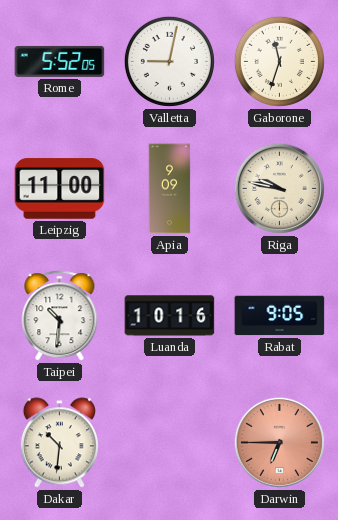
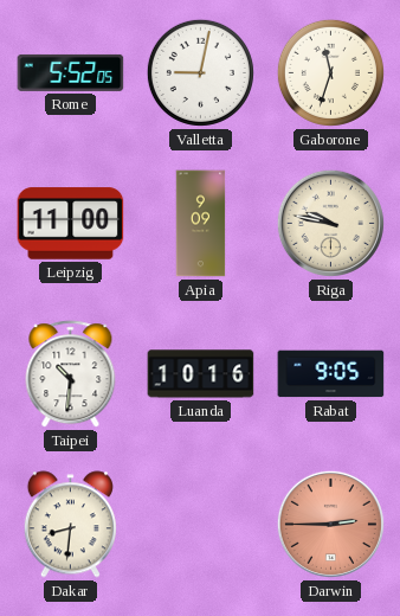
Dakar: 10:31 -> 8:31 (70, 525)
Darwin: 6:45 -> 2:45 (330, 524)
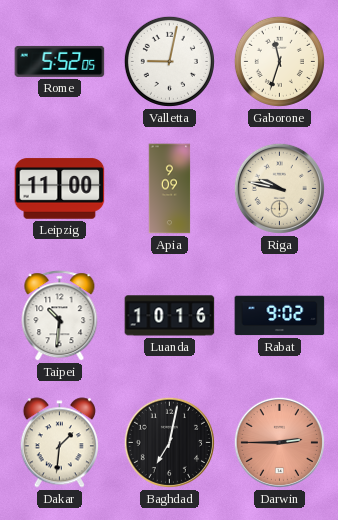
Rabat: 9:05 -> 9:02 (280, 316)
Dakar: 8:31 -> 1:31 (59, 443)
Baghdad: none -> 7:02 (169, 442)
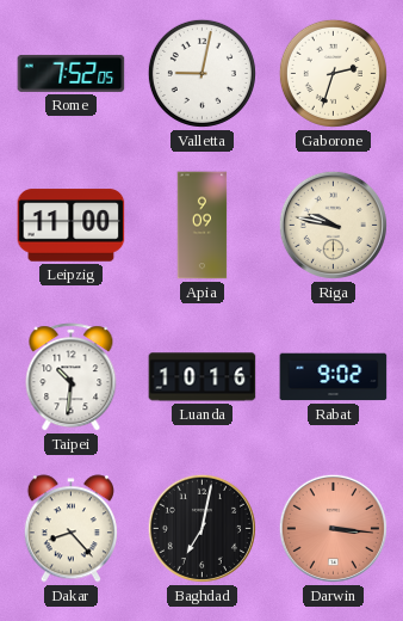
Rome: 5:52 -> 7:52 (72, 73)
Gaborone: 11:33 -> 2:33 (333, 73)
Dakar: 1:31 -> 8:23 (70, 529)
Darwin: 2:45 -> 3:16 (333, 528)
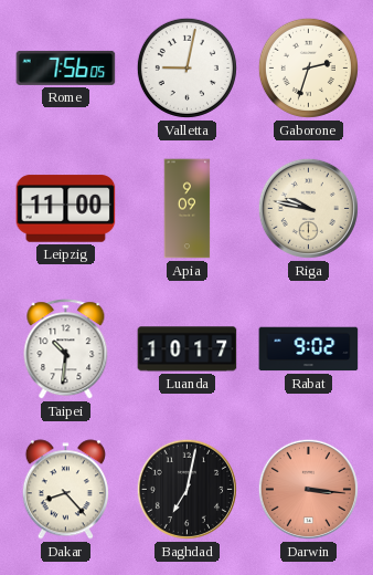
Rome: 7:52 -> 7:56 (66, 67)
Luanda: 10:16 -> 10:17 (188, 349)
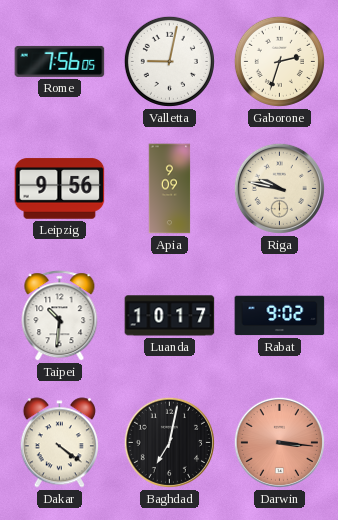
Leipzig: 11:00 -> 9:56 (60, 189)
Dakar: 8:23 -> 4:21 (59, 443)
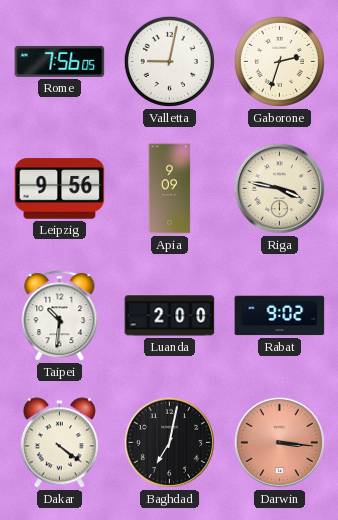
Riga: 9:47 -> 3:47 (279, 188)
Luanda: 10:17 -> 2:00 (170, 316)
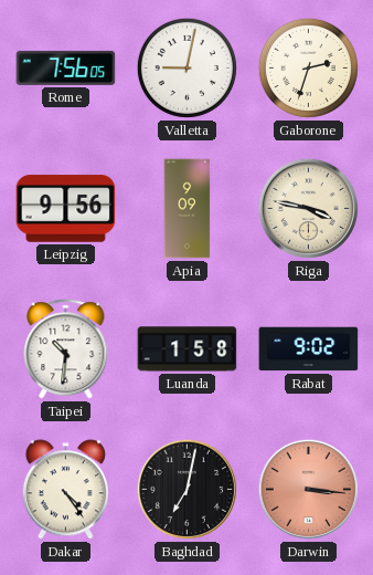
Luanda: 2:00 -> 1:58 (188, 349)
Dakar: 4:21 -> 4:24 (65, 490)
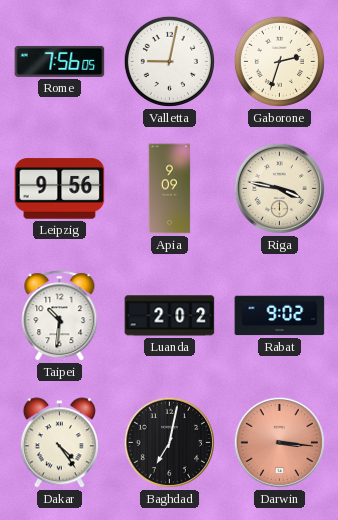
Luanda: 1:58 -> 2:02 (170, 316)
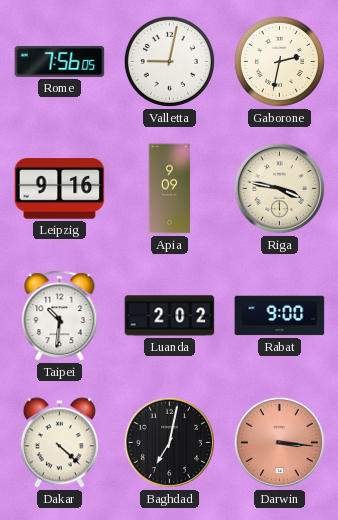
Gaborone: 2:33 -> 2:32 (279, 61)
Leipzig: 9:56 -> 9:16 (60, 189)
Rabat: 9:02 -> 9:00 (280, 316)
Dakar: 4:24 -> 4:22 (59, 443)
